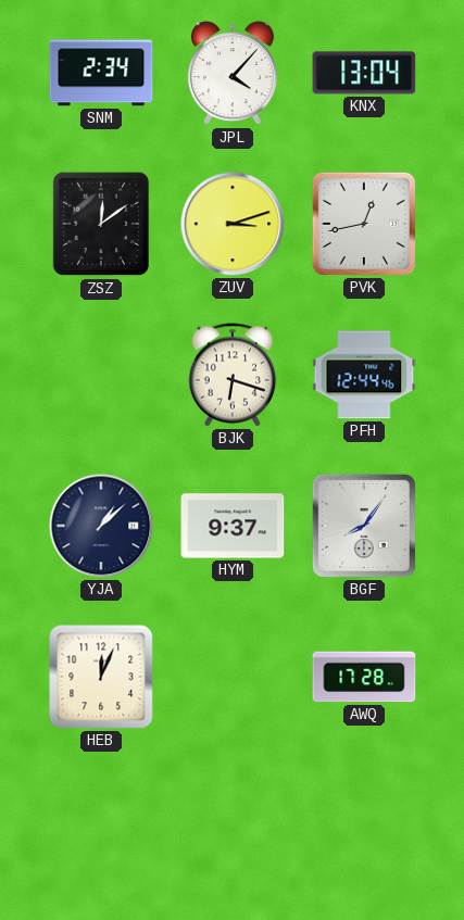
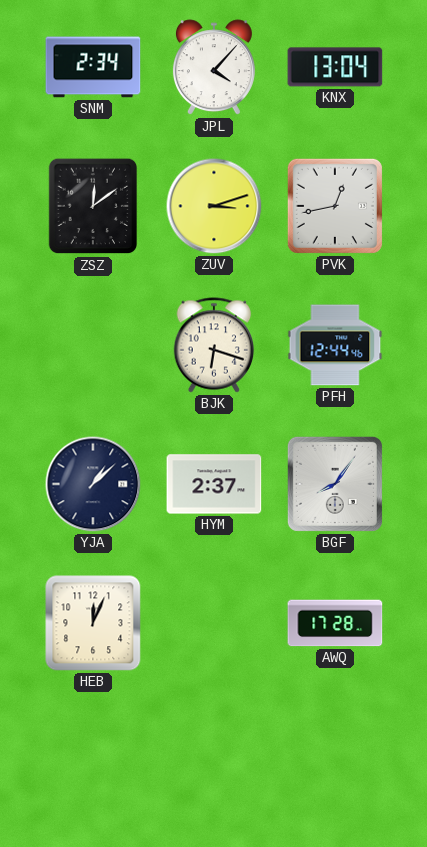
HYM: 9:37 -> 2:37 (214, 484)
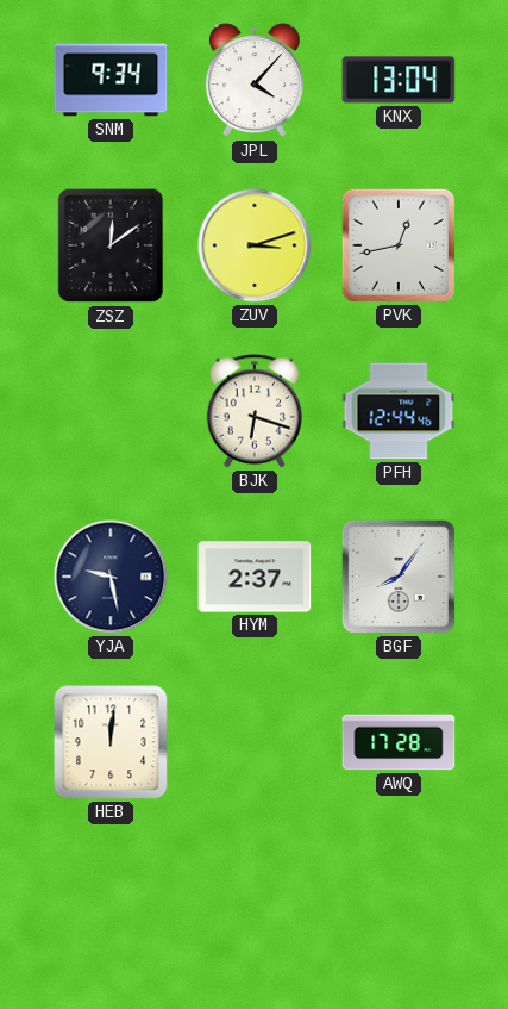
SNM: 2:34 -> 9:34 (111, 80)
YJA: 1:08 -> 9:28 (111, 577)
HEB: 12:04 -> 12:01 (111, 742)
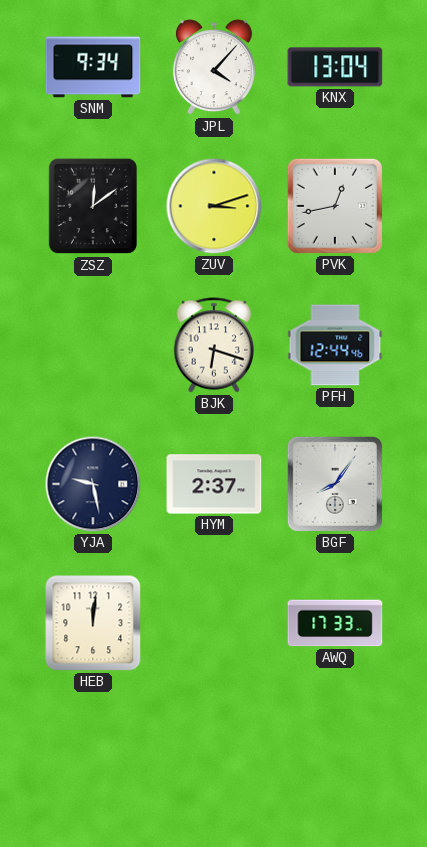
AWQ: 17:28 -> 17:33 (335, 623)
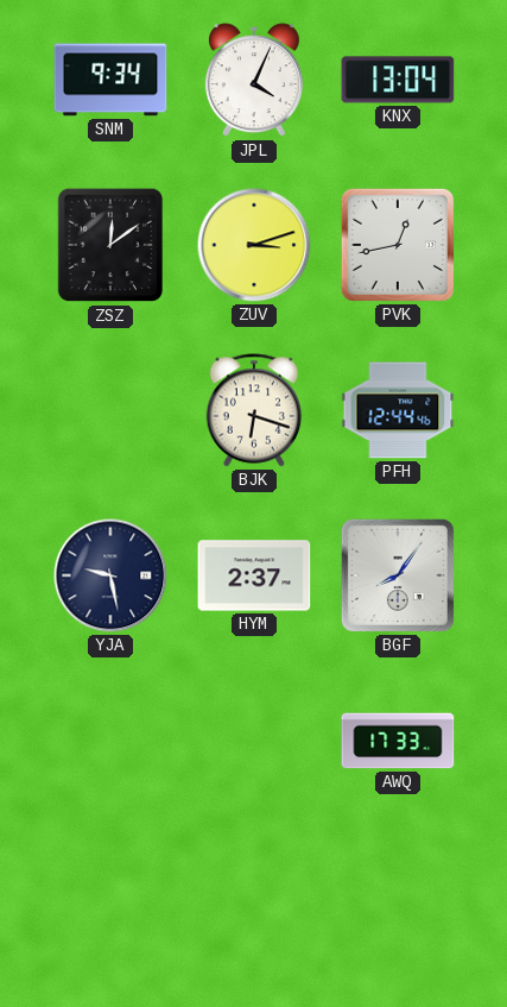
JPL: 4:07 -> 4:04 (254, 81)
HEB: 12:01 -> none (93, 623)
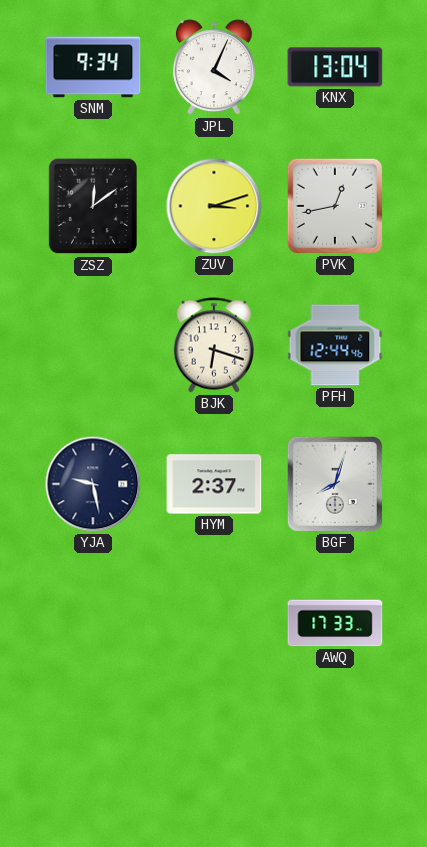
BGF: 8:06 -> 8:03 (335, 484)
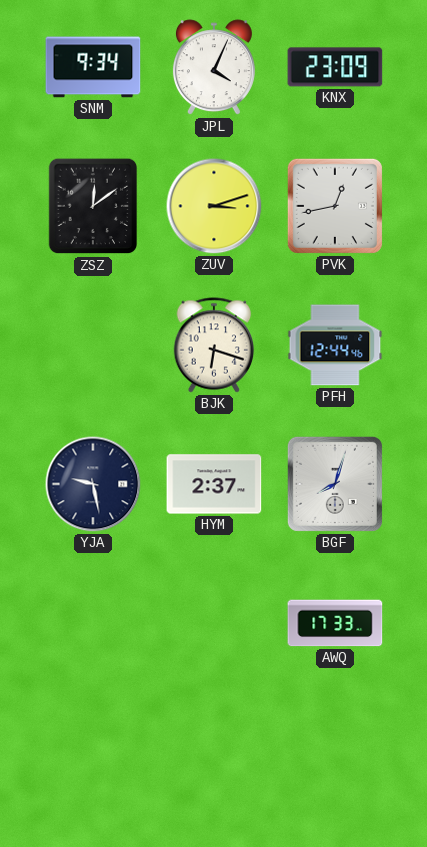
KNX: 13:04 -> 23:09 (335, 67)
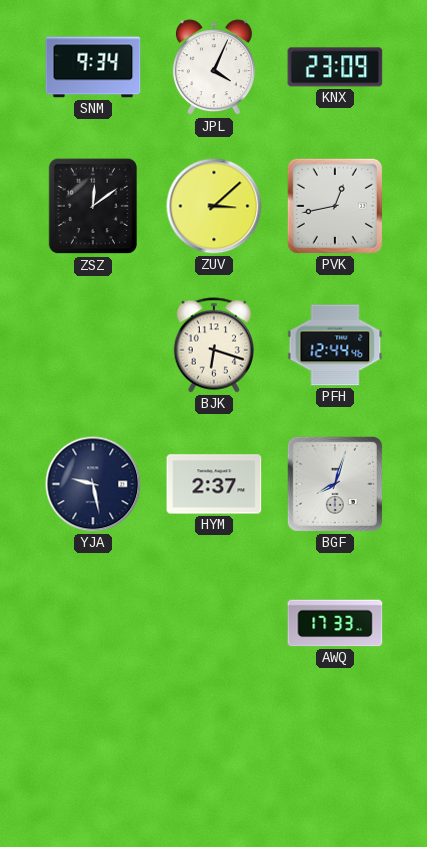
ZUV: 3:12 -> 3:08 (214, 206)
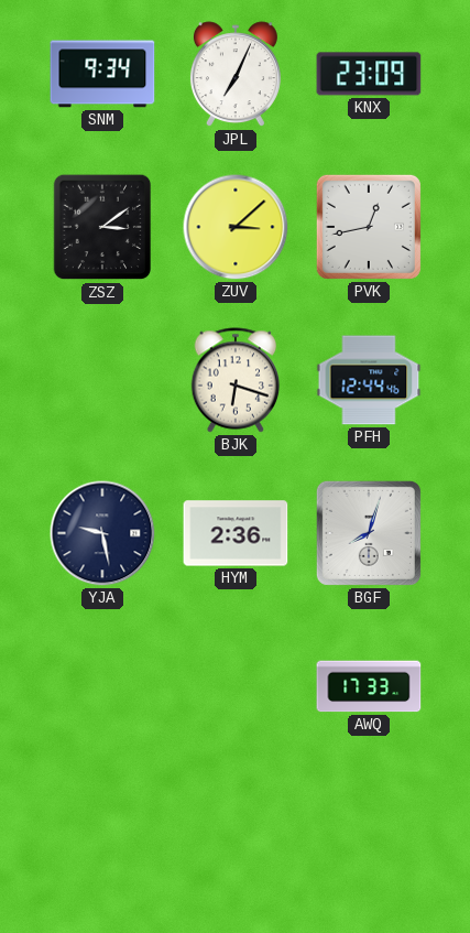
JPL: 4:04 -> 7:04 (236, 75)
ZSZ: 12:09 -> 3:09 (102, 227)
HYM: 2:37 -> 2:36 (236, 533)
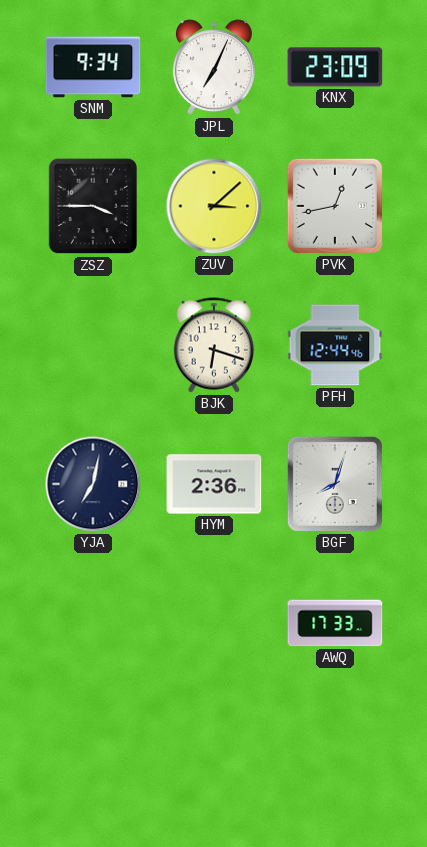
ZSZ: 3:09 -> 3:45 (93, 206)
YJA: 9:28 -> 7:02 (93, 484)
